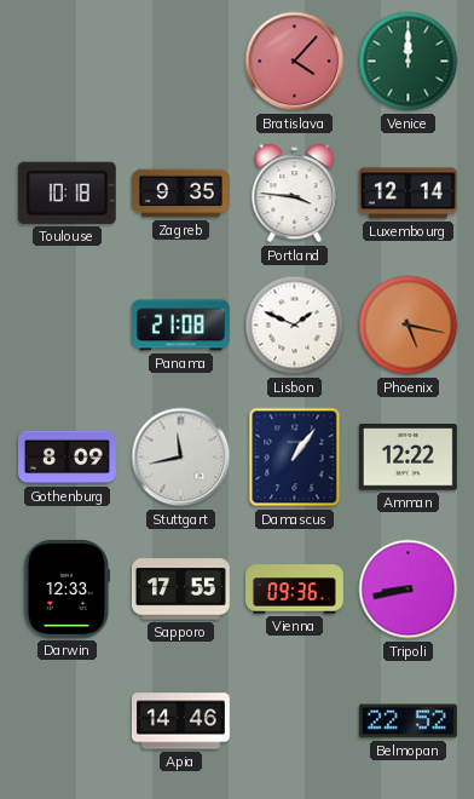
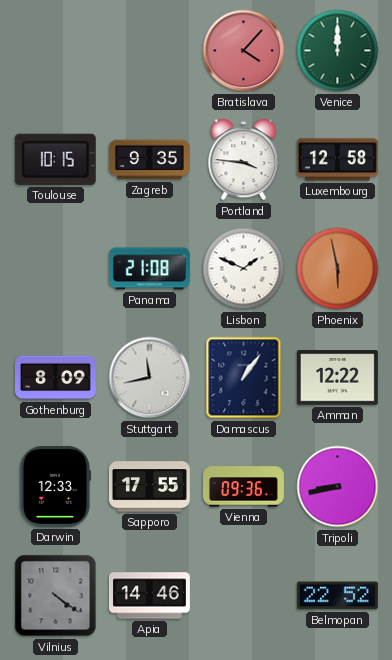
Toulouse: 10:18 -> 10:15 (55, 159)
Luxembourg: 12:14 -> 12:58 (337, 160)
Phoenix: 5:17 -> 5:58 (338, 269)
Vilnius: none -> 4:21 (56, 596)
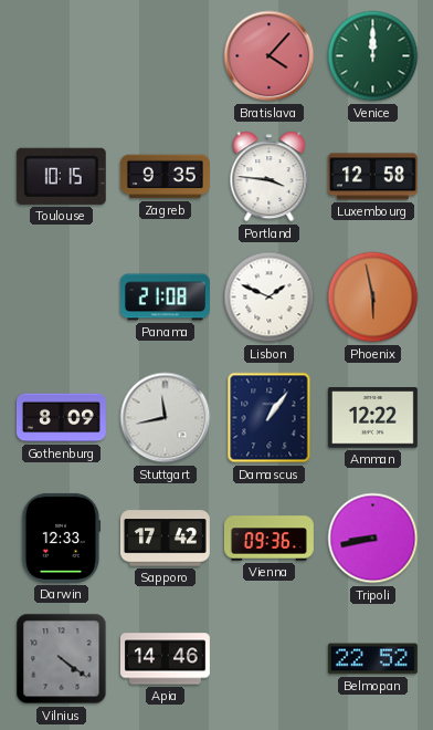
Sapporo: 17:55 -> 17:42 (165, 539)
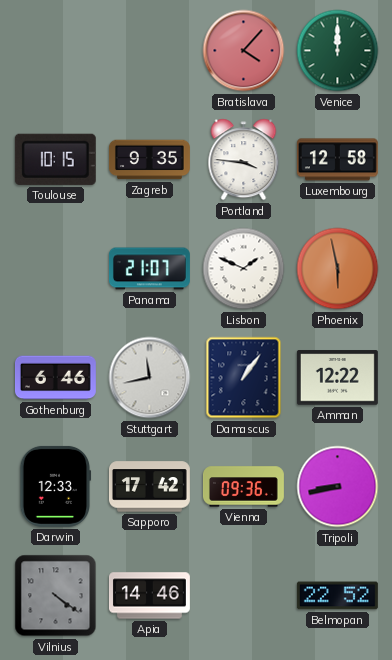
Panama: 21:08 -> 21:07 (149, 269)
Gothenburg: 8:09 -> 6:46 (55, 378)
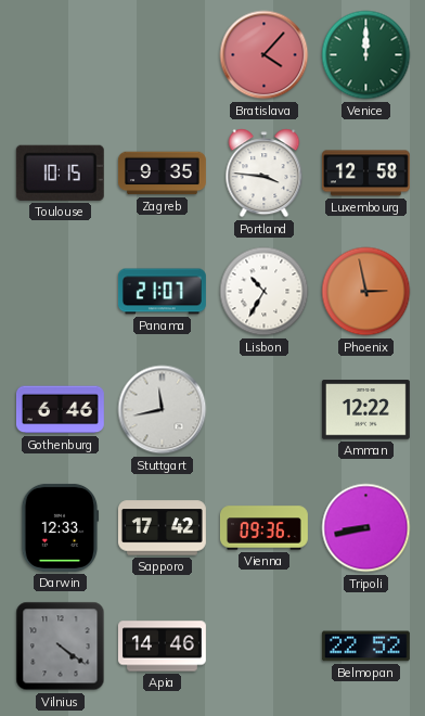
Lisbon: 1:49 -> 10:35 (265, 292)
Phoenix: 5:58 -> 2:58 (366, 292)
Damascus: 1:06 -> none (244, 378)
